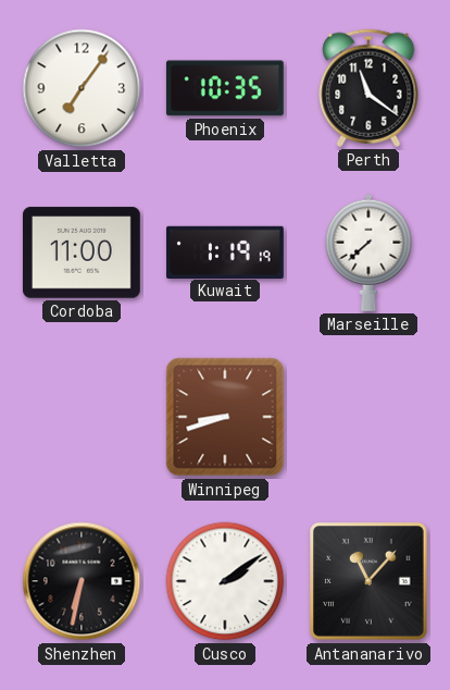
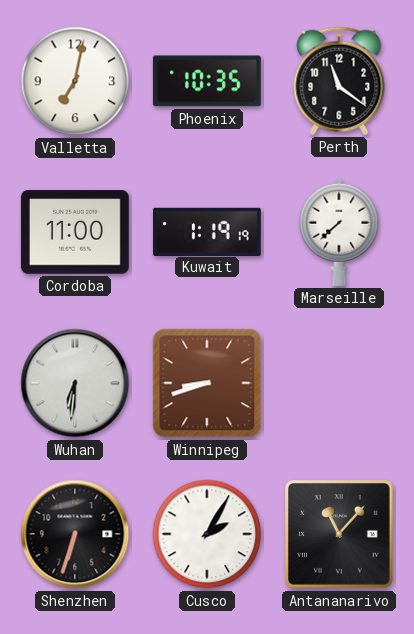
Valletta: 7:06 -> 7:02 (75, 81)
Wuhan: none -> 6:31 (75, 383)
Shenzhen: 6:32 -> 6:33 (75, 534)
Cusco: 2:09 -> 2:05 (207, 534)
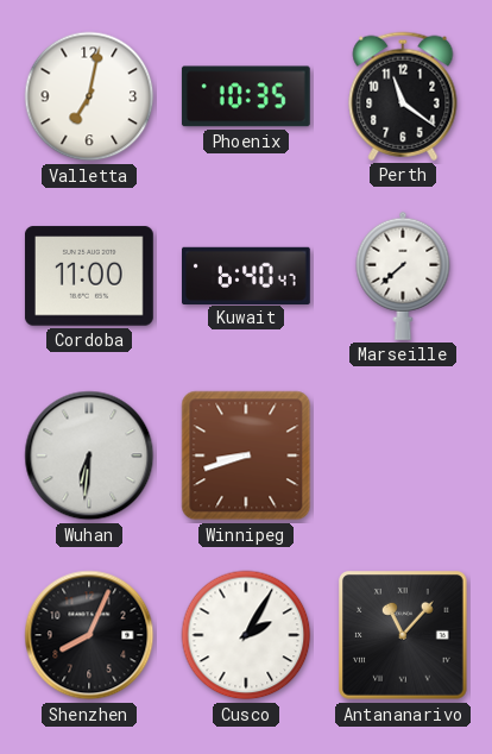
Kuwait: 1:19 -> 6:40 (247, 275)
Shenzhen: 6:33 -> 8:04 (89, 635)
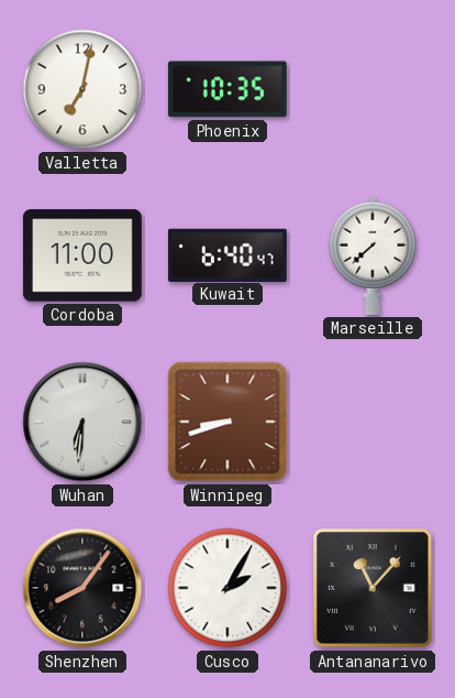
Perth: 11:21 -> none (403, 96)
Shenzhen: 8:04 -> 8:06 (82, 588)
